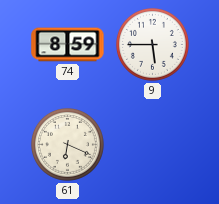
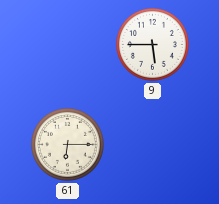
74: 8:59 -> none (68, 45)
61: 6:19 -> 6:15 (67, 144)
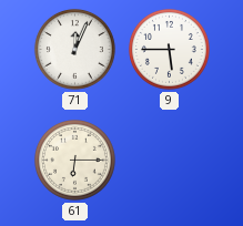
71: none -> 12:04 (74, 49)
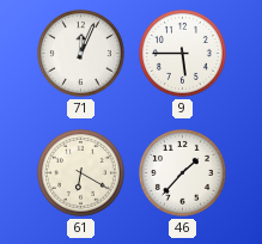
61: 6:15 -> 6:20 (80, 172)
46: none -> 1:37 (182, 172)
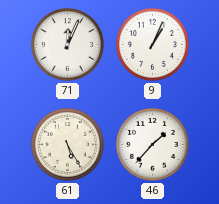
9: 5:45 -> 1:04 (152, 44)
61: 6:20 -> 5:25 (67, 144)
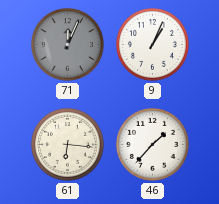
71 dial: white -> grey (67, 44)
61: 5:25 -> 6:16 (67, 144)
